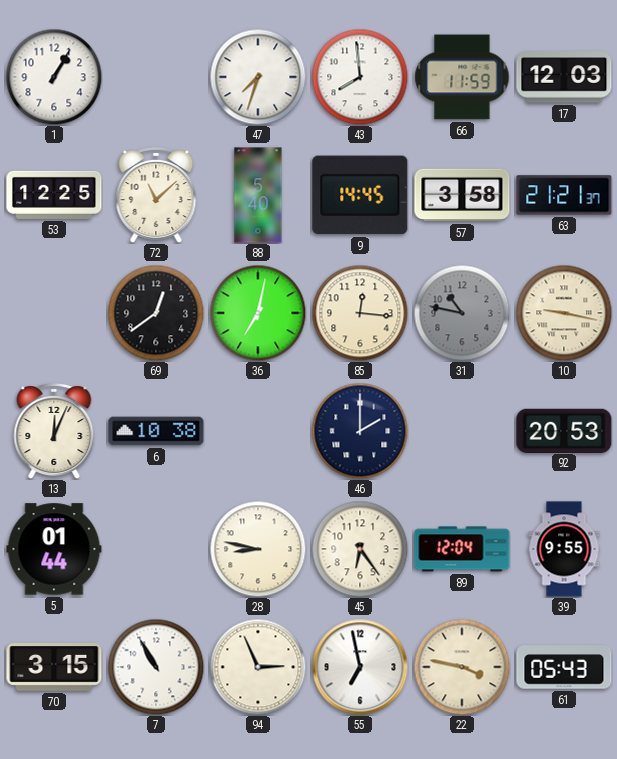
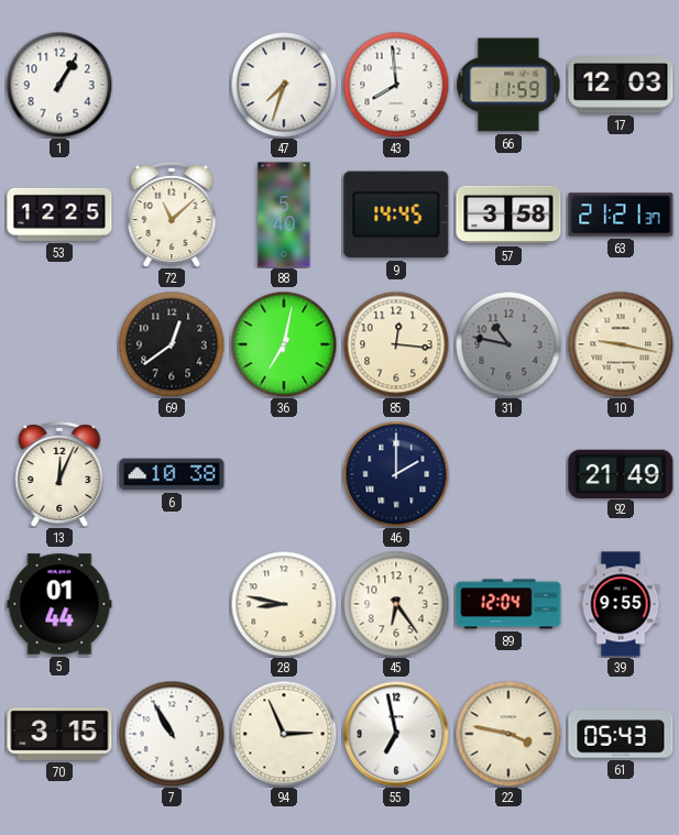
92: 20:53 -> 21:49 (621, 473)
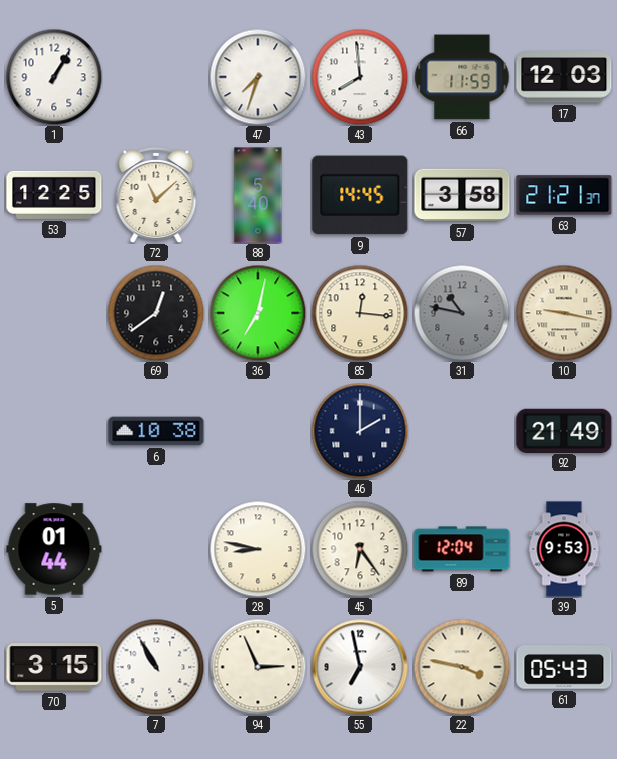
13: 12:04 -> none (59, 475)
39: 9:55 -> 9:53 (564, 549)
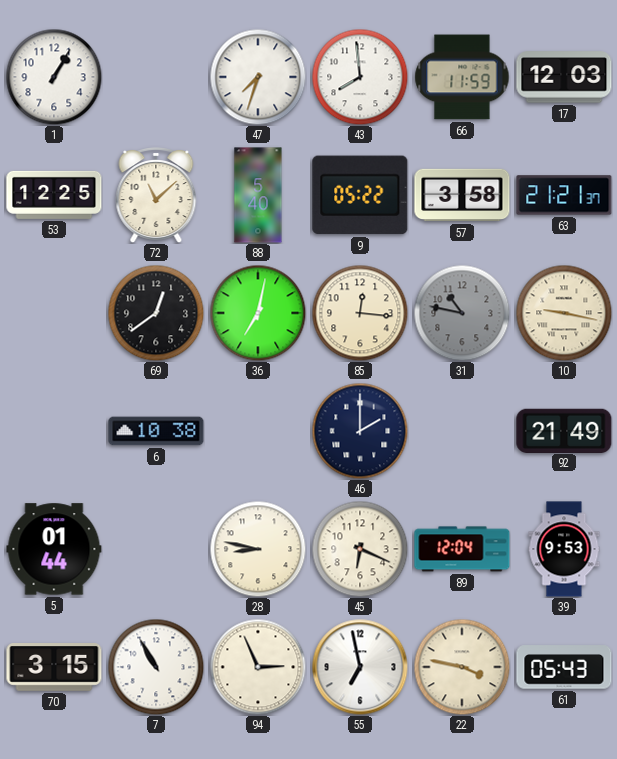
9: 14:45 -> 05:22 (360, 195)
45: 6:24 -> 6:19 (360, 549)
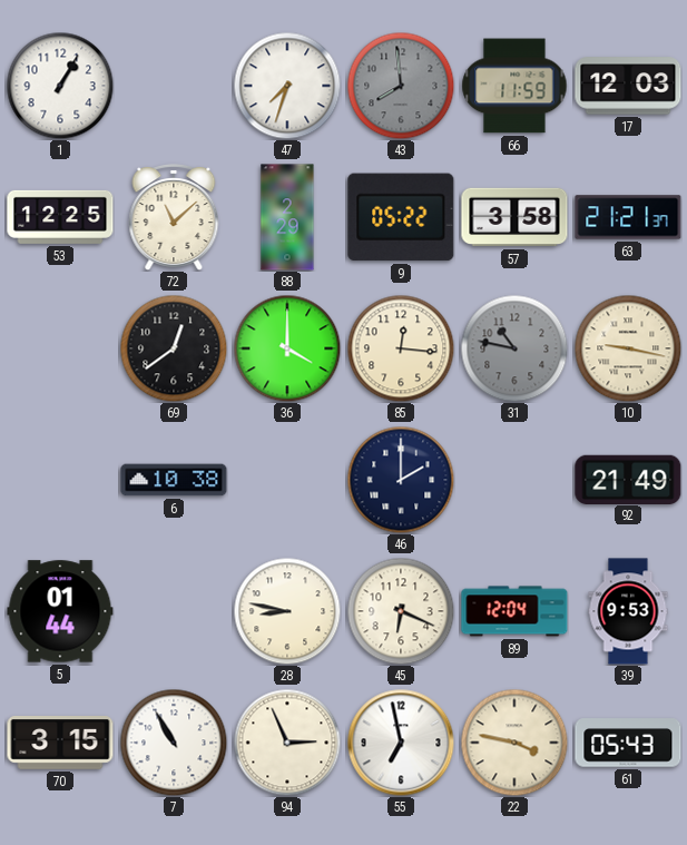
43 dial: white -> grey (401, 86)
88: 5:40 -> 2:29 (287, 217)
36: 7:02 -> 4:00 (287, 348)
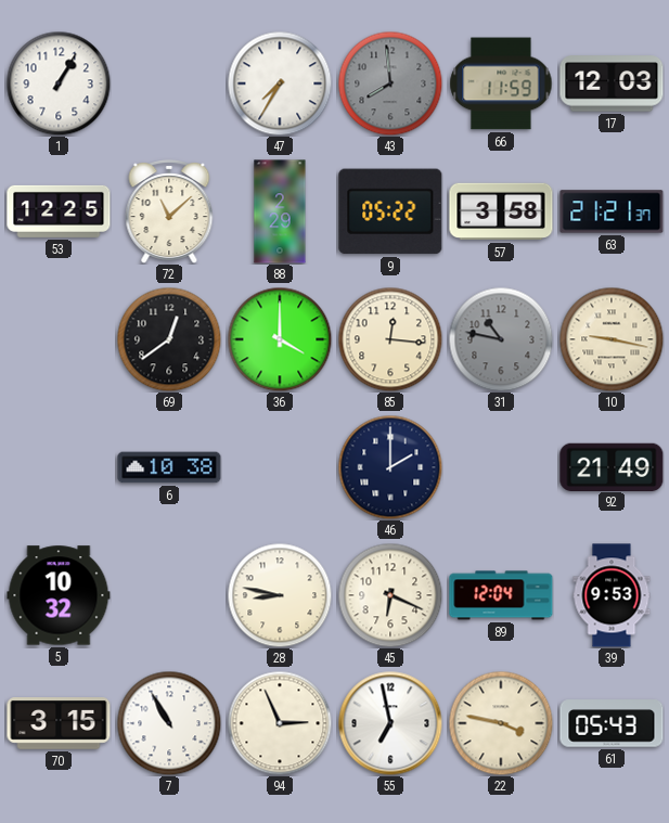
47: 7:33 -> 7:35 (280, 83)
5: 01:44 -> 10:32 (59, 595)
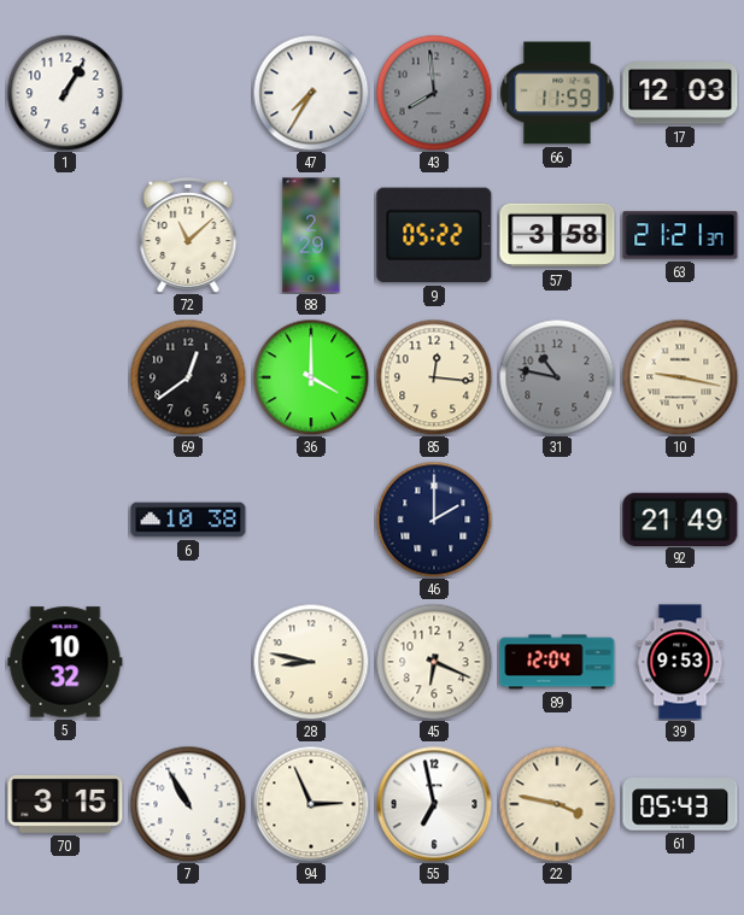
53: 12:25 -> none (59, 211)
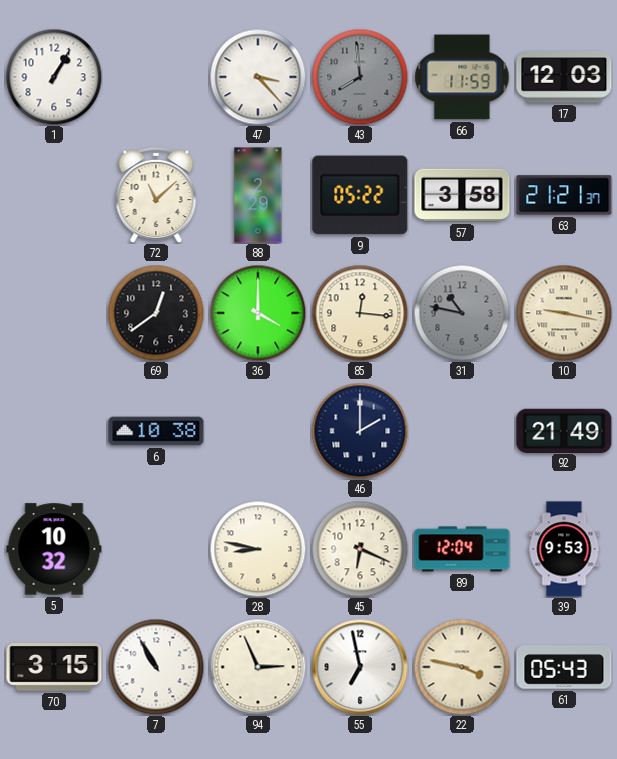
47: 7:35 -> 3:23 (258, 77)
